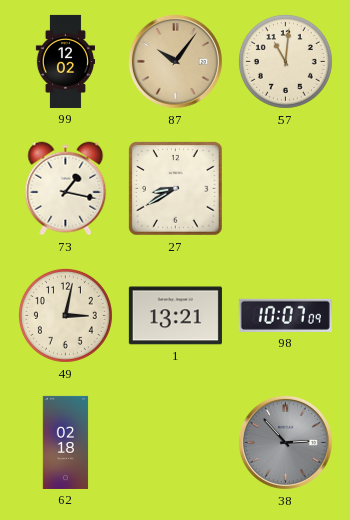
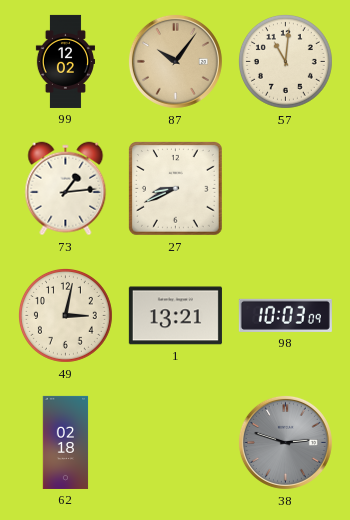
73: 1:17 -> 1:14 (66, 189)
27: 8:40 -> 8:41 (175, 188)
98: 10:07 -> 10:03 (285, 315)
38: 2:53 -> 2:48 (285, 442)
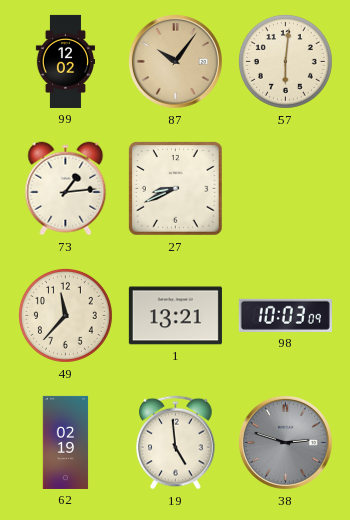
57: 11:01 -> 6:01 (285, 61)
49: 3:02 -> 11:37 (65, 315)
62: 02:18 -> 02:19 (66, 442)
19: none -> 4:59 (176, 443)
